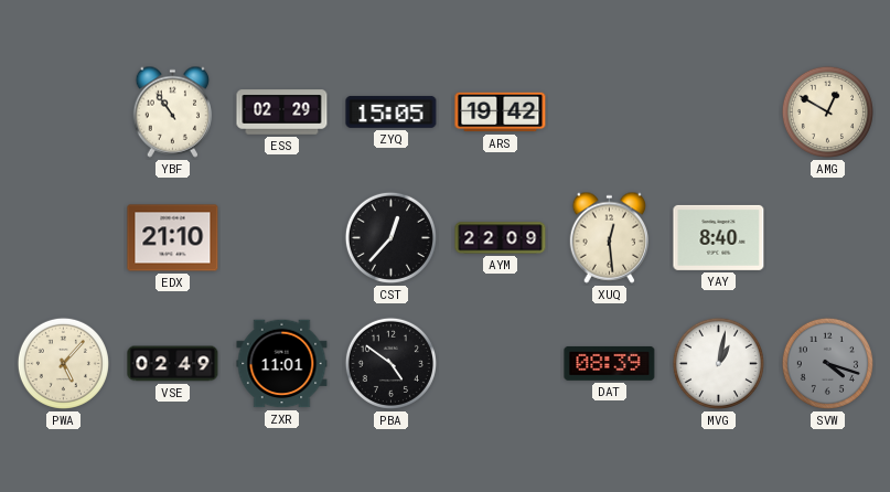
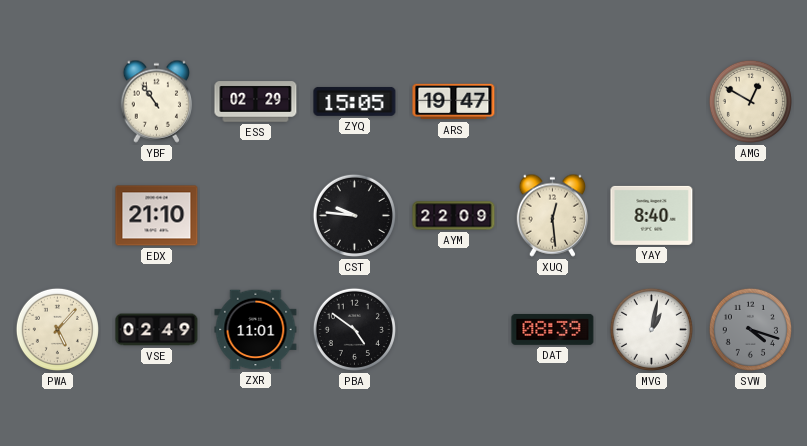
ARS: 19:42 -> 19:47 (454, 102)
CST: 12:37 -> 9:46 (354, 215)
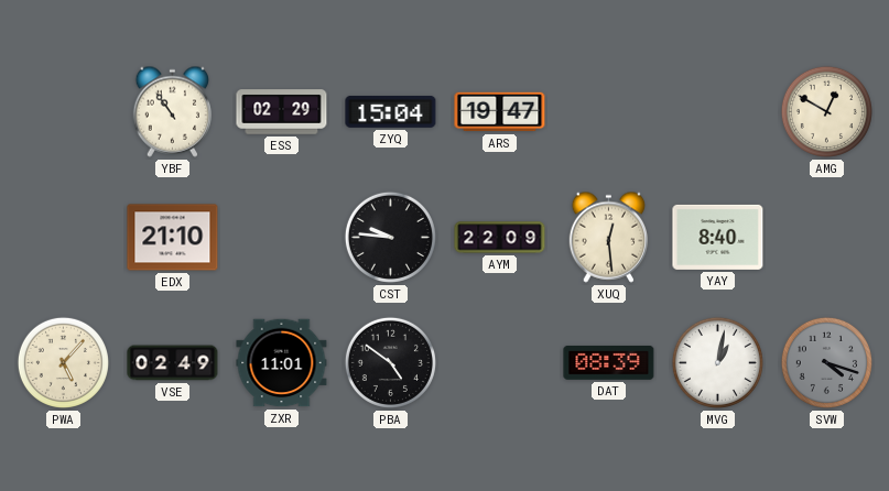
ZYQ: 15:05 -> 15:04 (391, 111)
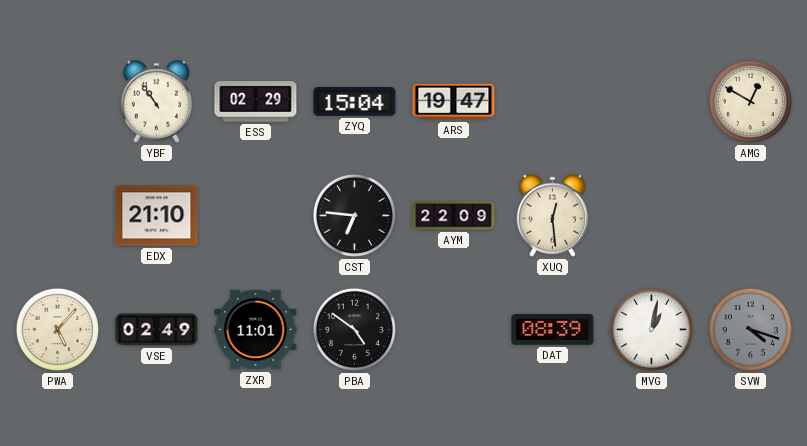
CST: 9:46 -> 6:46 (354, 215)
YAY: 8:40 -> none (718, 237)
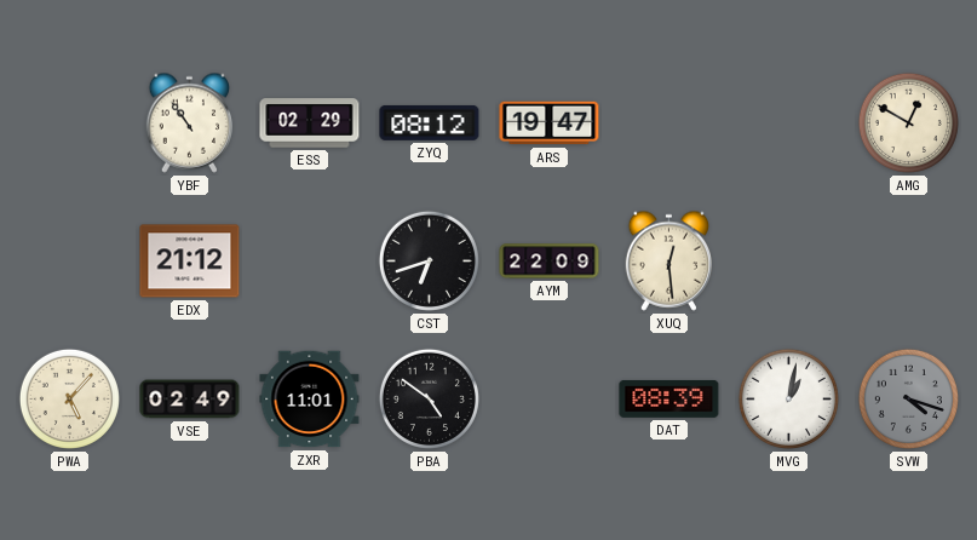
ZYQ: 15:04 -> 08:12 (430, 122)
EDX: 21:10 -> 21:12 (190, 262)
CST: 6:46 -> 6:42 (429, 260)
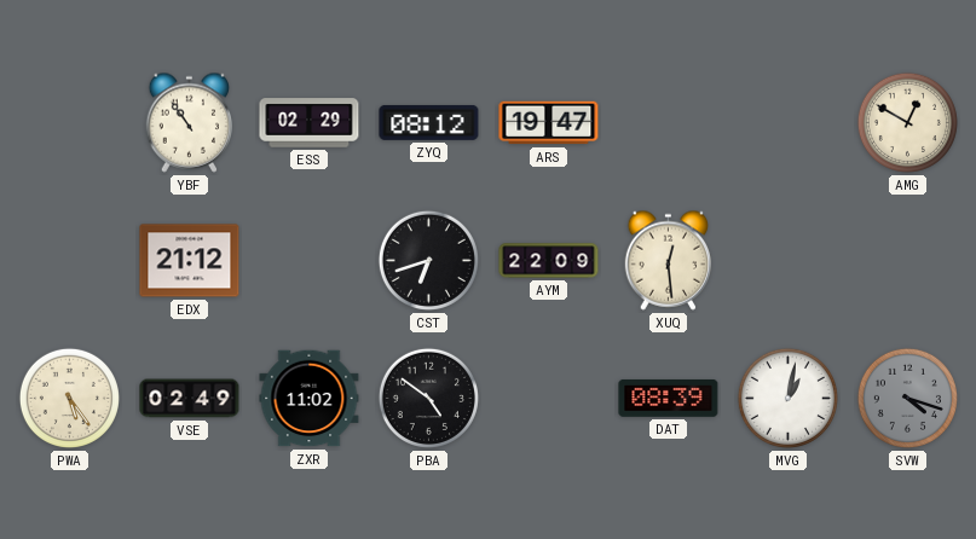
PWA: 5:07 -> 5:24 (69, 398)
ZXR: 11:01 -> 11:02 (310, 399)
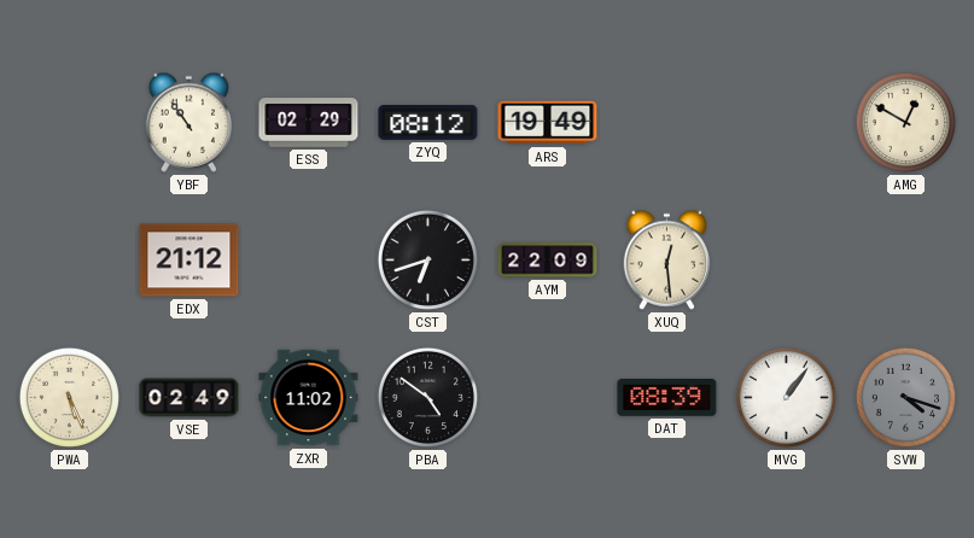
ARS: 19:47 -> 19:49 (548, 123)
PWA: 5:24 -> 5:26 (69, 397)
MVG: 1:02 -> 1:06 (786, 397)
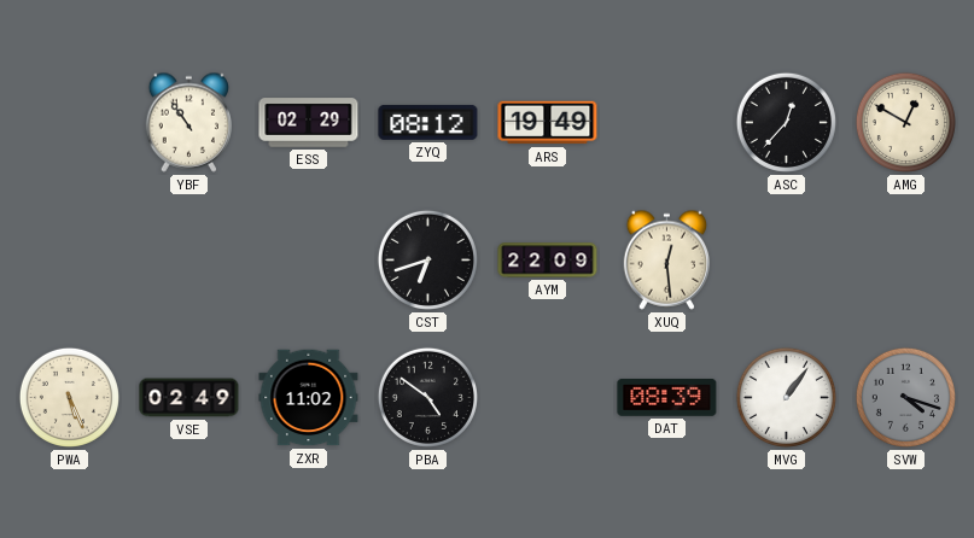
ASC: none -> 12:37 (786, 122)
EDX: 21:12 -> none (189, 261)
